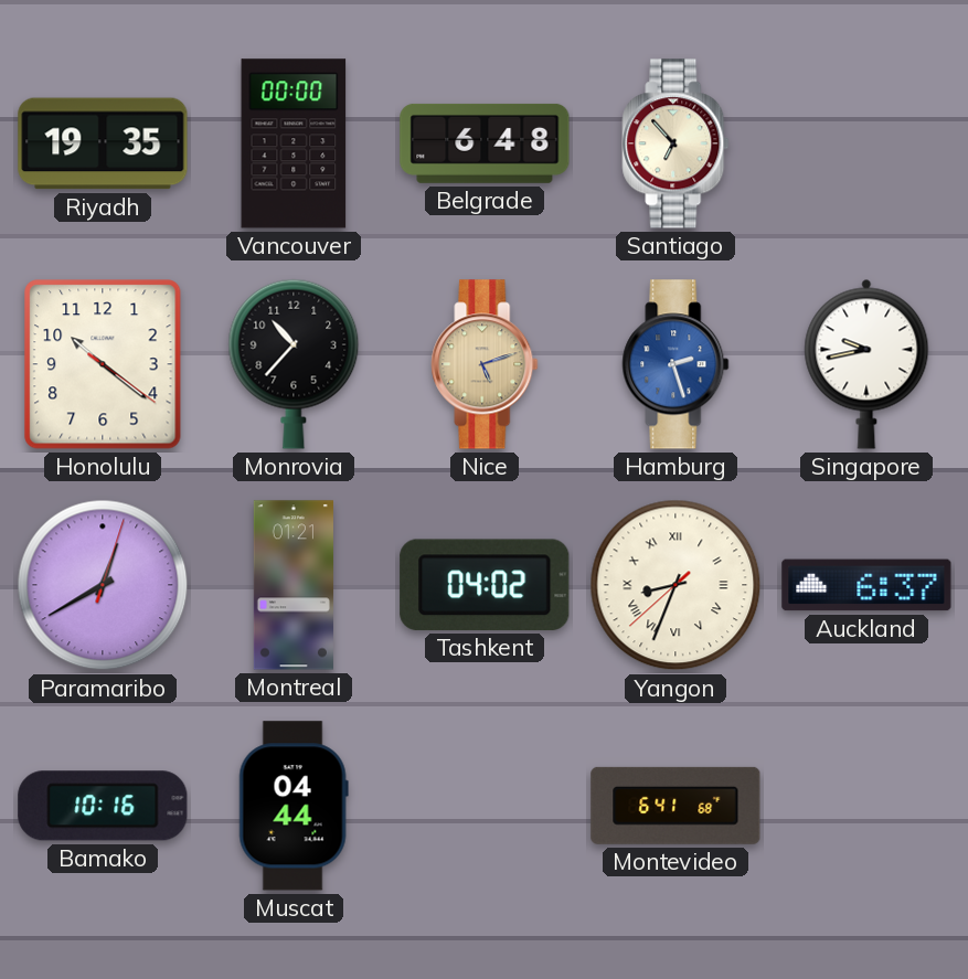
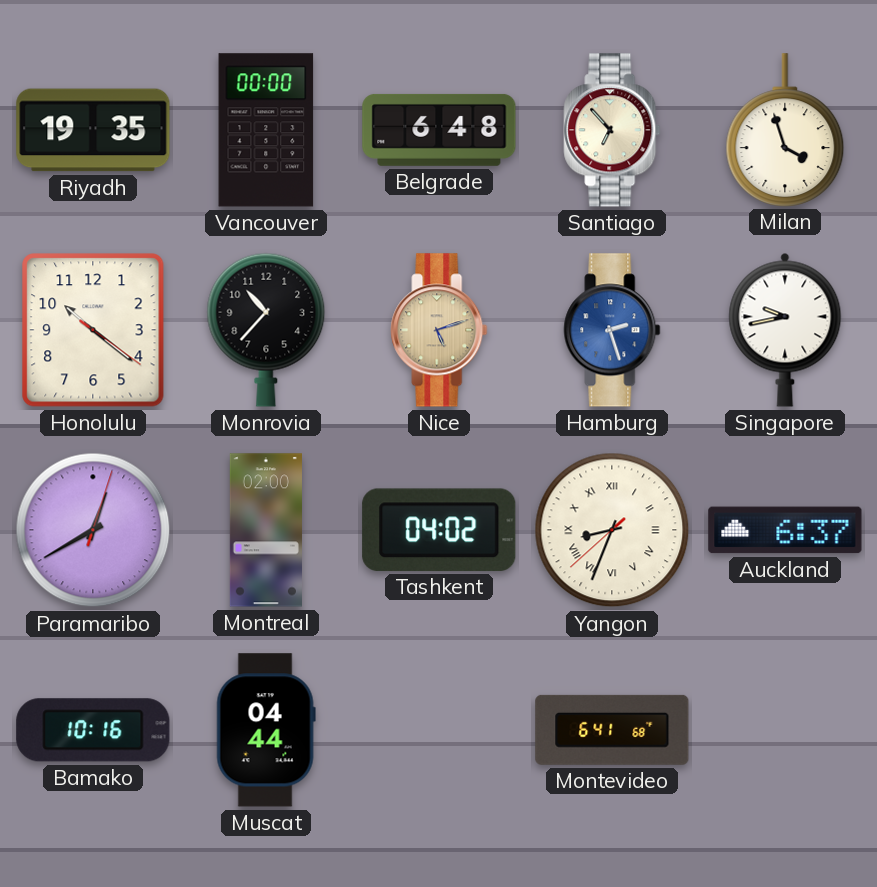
Milan: none -> 3:57 (785, 130)
Montreal: 01:21 -> 02:00 (266, 530)
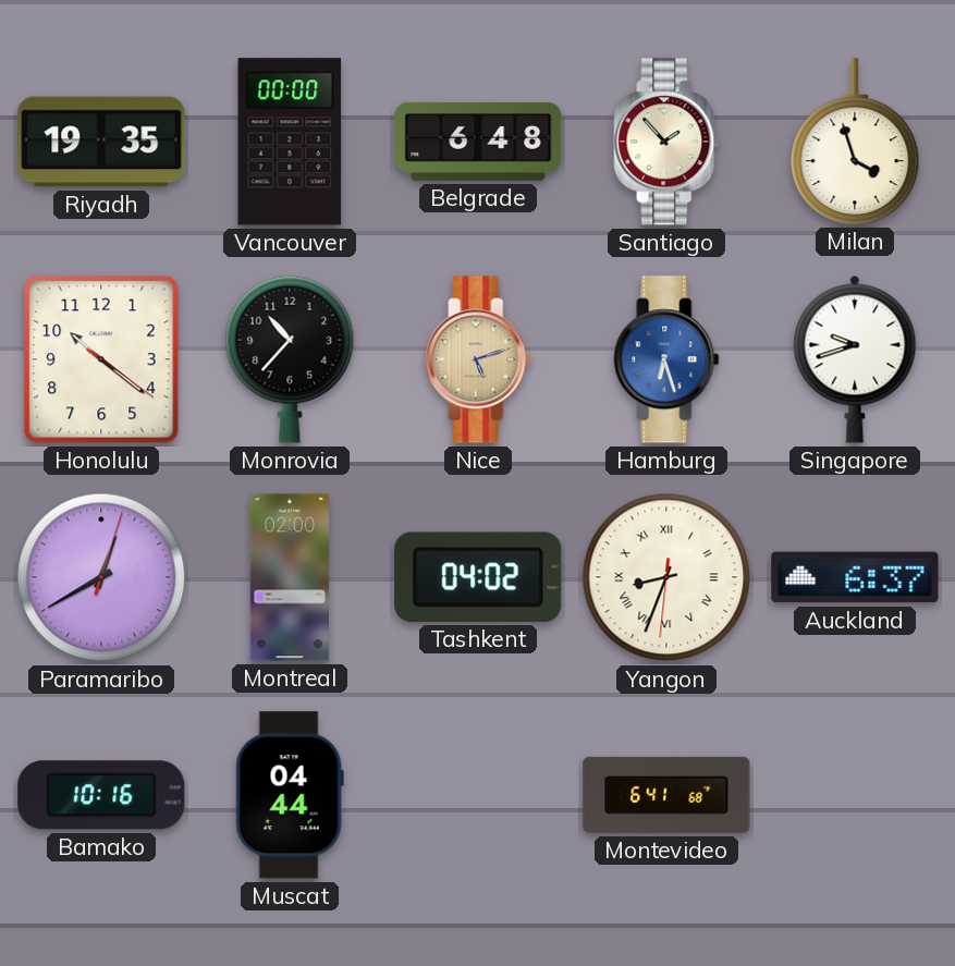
Santiago: 6:53 -> 1:53 (666, 142)
Hamburg: 2:27 -> 6:27 (666, 359)
Singapore: 9:43 -> 9:42 (855, 359)
Yangon: 8:33:38 -> 8:33:31 (666, 577)
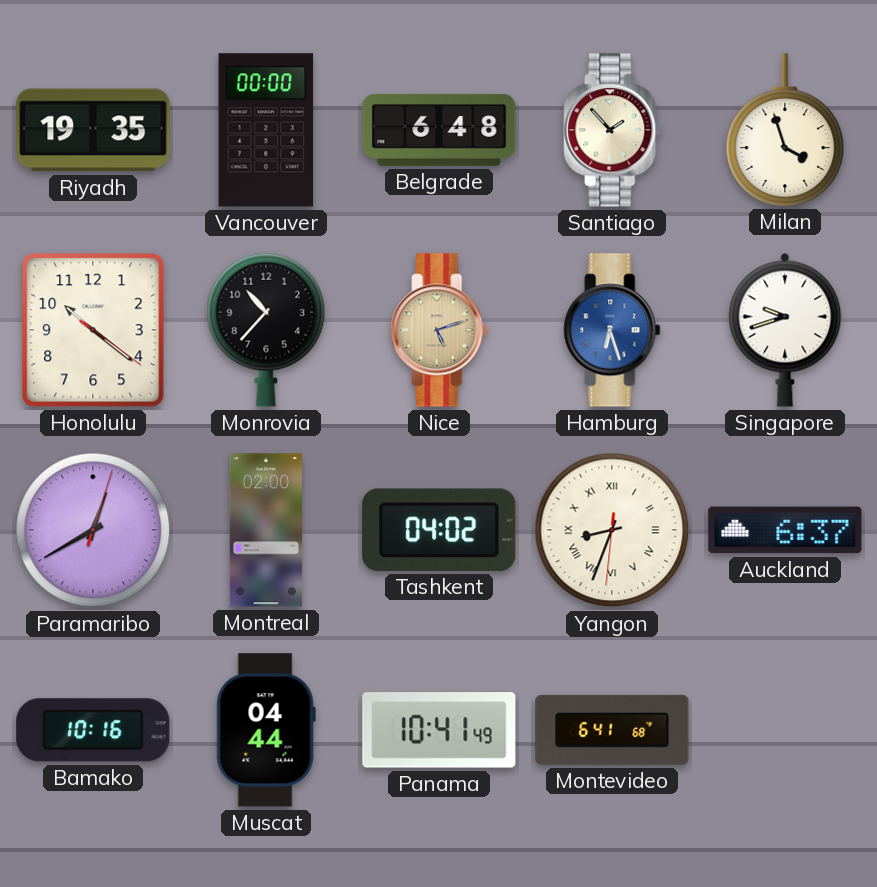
Panama: none -> 10:41 (439, 730)
